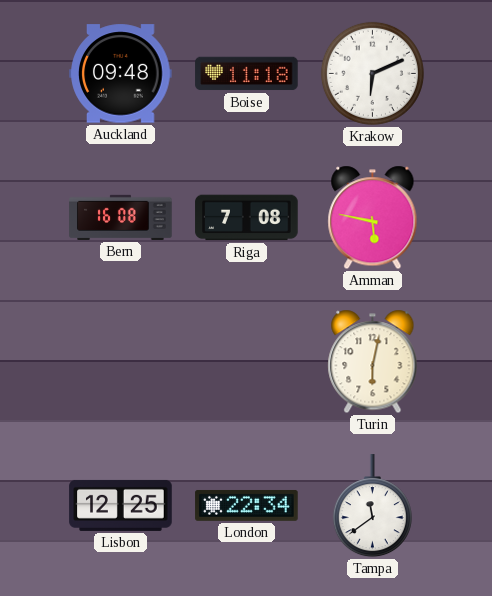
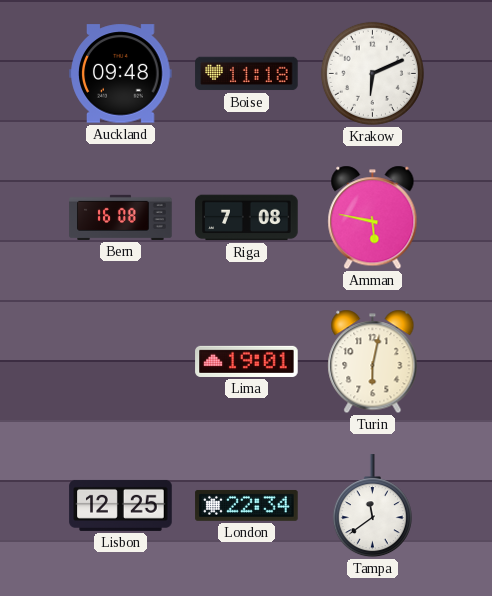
Lima: none -> 19:01 (247, 361)
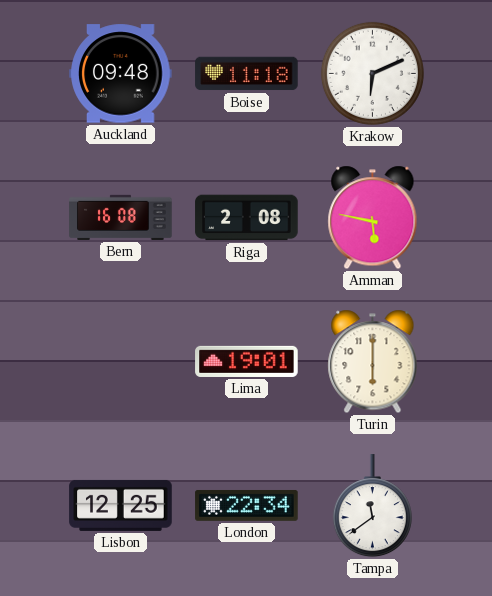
Riga: 7:08 -> 2:08 (247, 218)
Turin: 6:02 -> 6:00 (373, 362)
